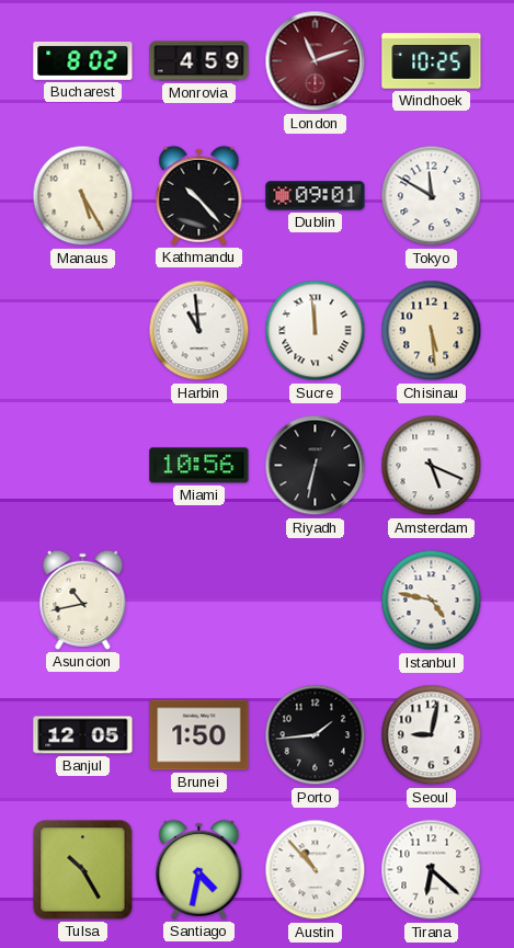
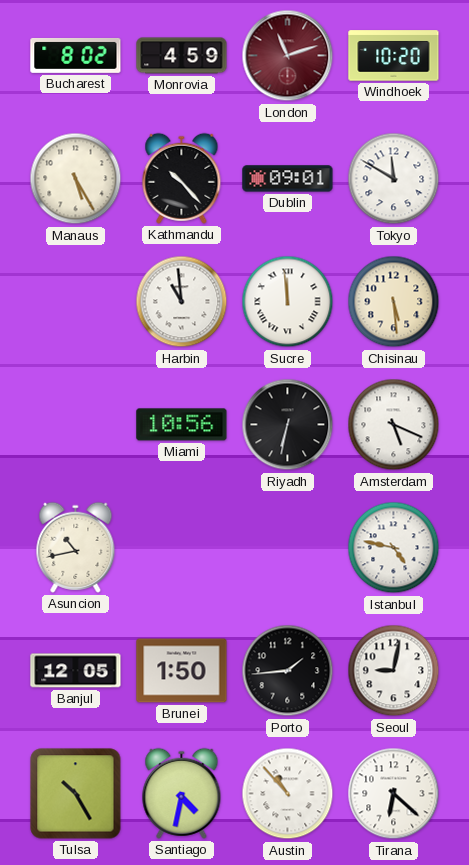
Windhoek: 10:25 -> 10:20 (394, 56)
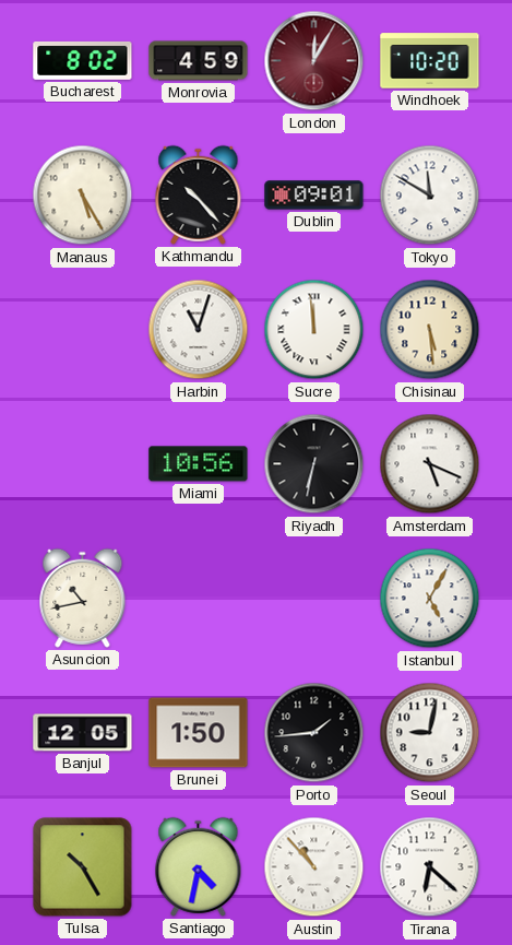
London: 11:12 -> 12:05 (314, 61)
Harbin: 10:59 -> 11:03 (199, 330)
Istanbul: 4:47 -> 5:05 (430, 599)
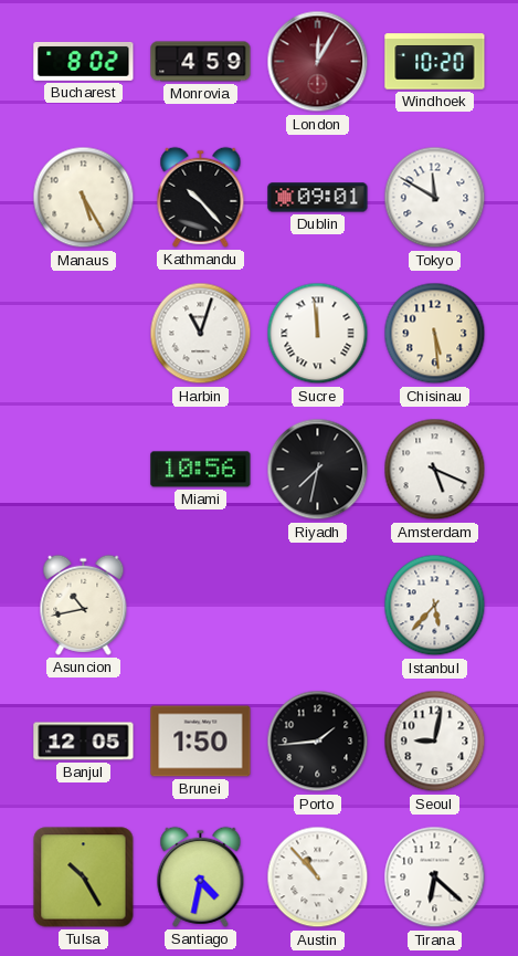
Riyadh: 6:32 -> 7:32 (318, 470)
Istanbul: 5:05 -> 5:37 (435, 606)
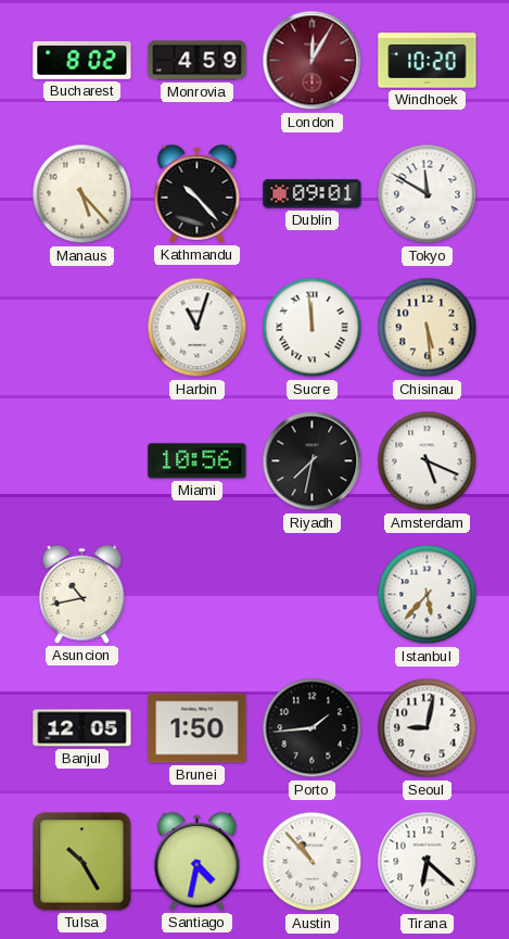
Manaus: 5:25 -> 5:23 (82, 194)
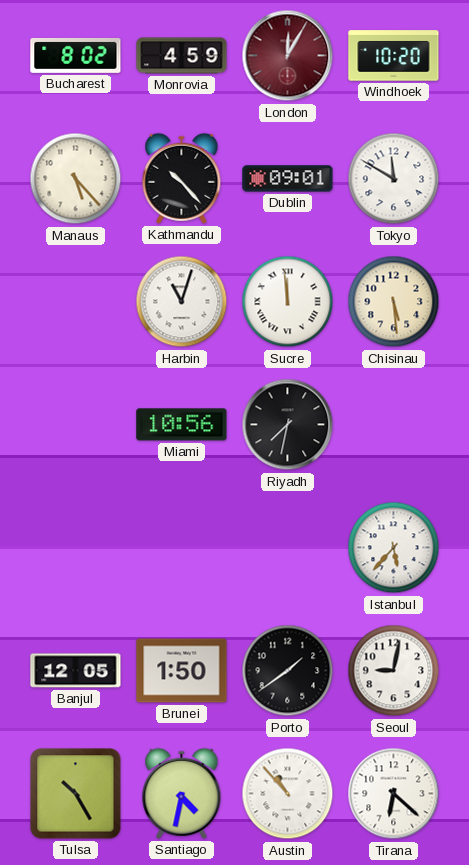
Amsterdam: 5:19 -> none (428, 461)
Asuncion: 10:43 -> none (82, 594)
Porto: 1:44 -> 1:39 (288, 671)
